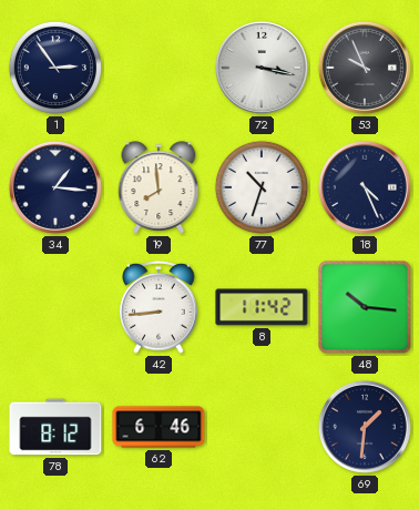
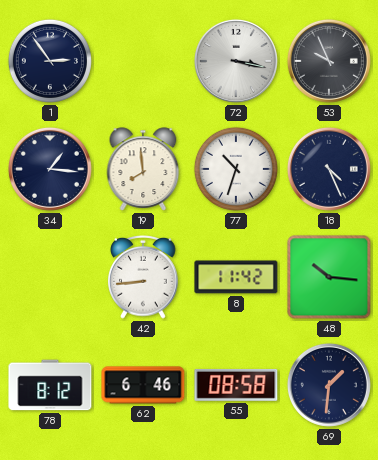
55: none -> 08:58 (236, 385)
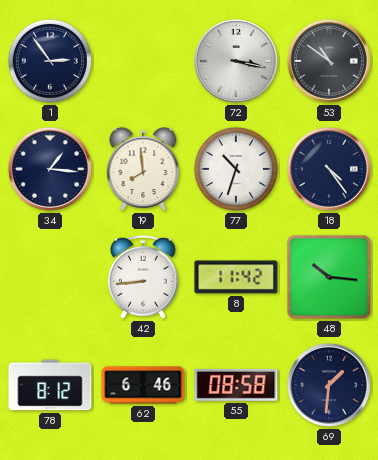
53: 9:56 -> 10:51 (329, 61)
18: 4:26 -> 4:24 (329, 169)
